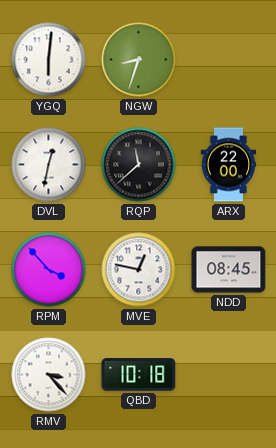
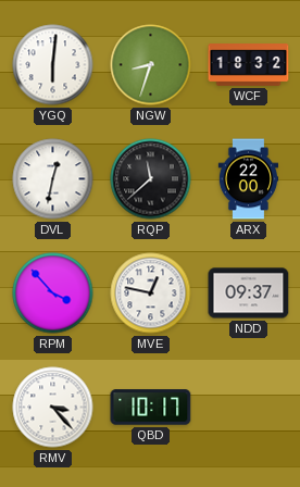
WCF: none -> 18:32 (249, 65)
NDD: 08:45 -> 09:37 (249, 294)
QBD: 10:18 -> 10:17 (151, 408)
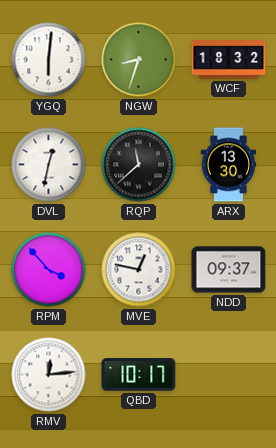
ARX: 22:00 -> 13:30 (229, 165)
RMV: 3:23 -> 12:14 (49, 375)
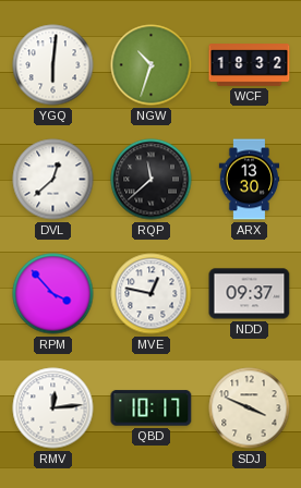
NGW: 8:33 -> 10:33 (152, 65)
DVL: 12:32 -> 12:38 (53, 180)
SDJ: none -> 3:49 (250, 408)
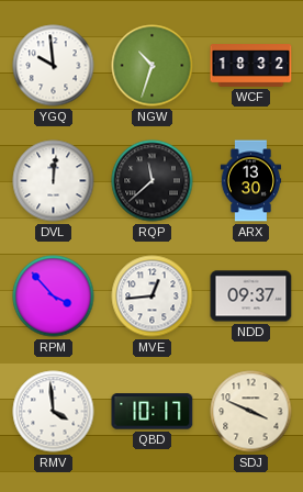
YGQ: 6:01 -> 9:59 (54, 66)
DVL: 12:38 -> 12:01 (54, 181)
MVE: 12:47 -> 12:44 (153, 297)
RMV: 12:14 -> 3:59 (54, 412)
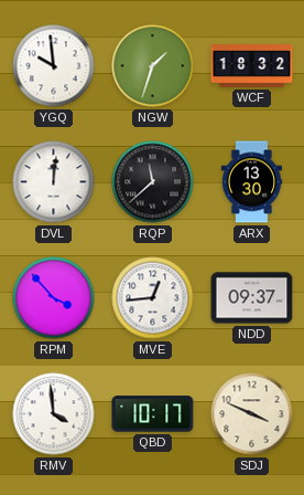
NGW: 10:33 -> 1:33 (153, 66)
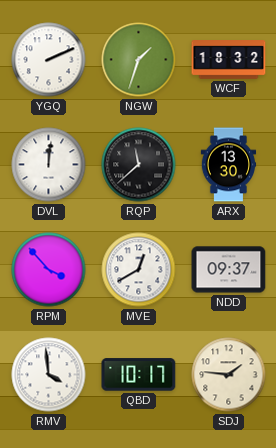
YGQ: 9:59 -> 2:11 (49, 60)
MVE: 12:44 -> 12:40 (139, 270)
SDJ: 3:49 -> 1:46 (229, 375)
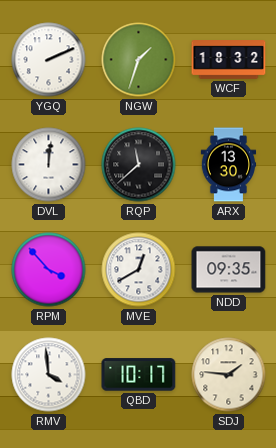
NDD: 09:37 -> 09:35 (229, 270)
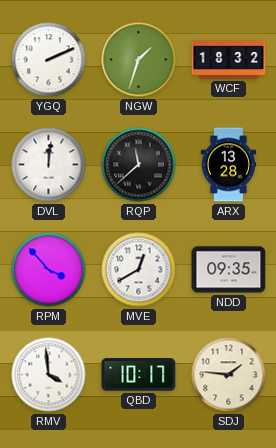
ARX: 13:30 -> 13:28 (229, 165)
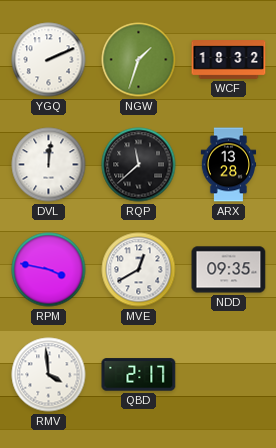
RPM: 3:53 -> 3:47 (49, 270)
QBD: 10:17 -> 2:17 (139, 375)
SDJ: 1:46 -> none (229, 375)
